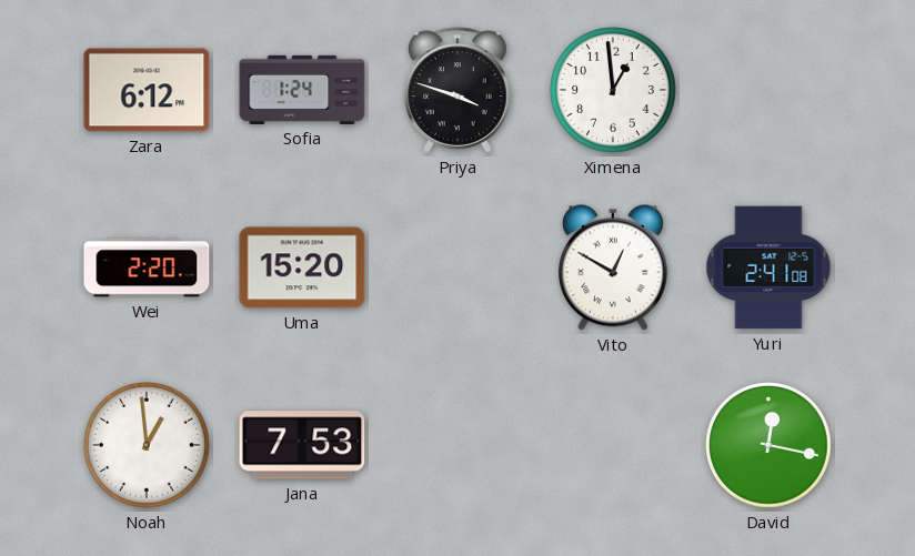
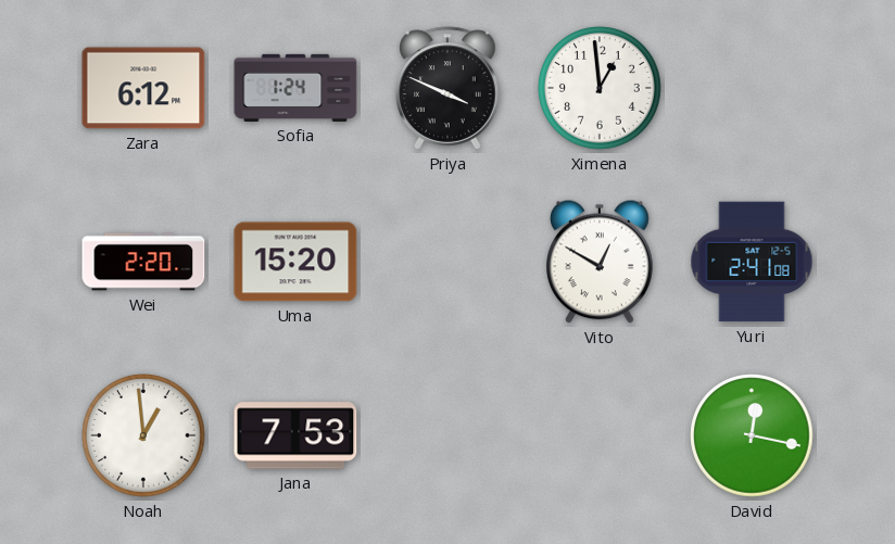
Priya: 3:48 -> 3:49 (449, 88)
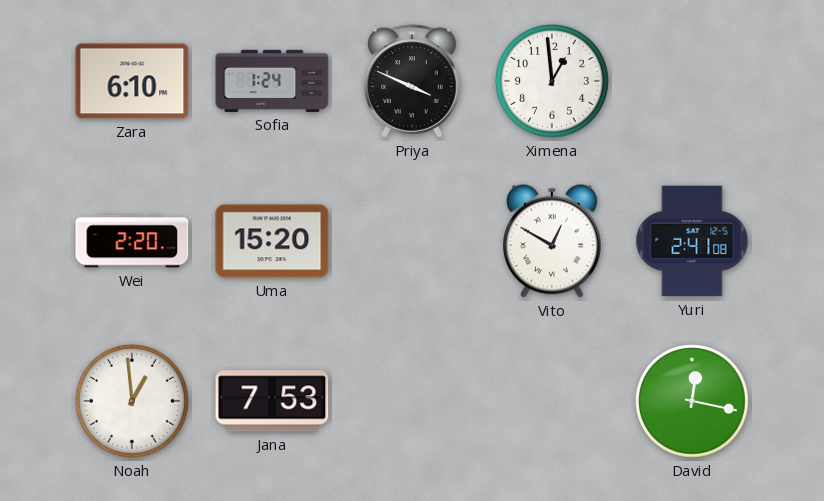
Zara: 6:12 -> 6:10 (132, 81)
